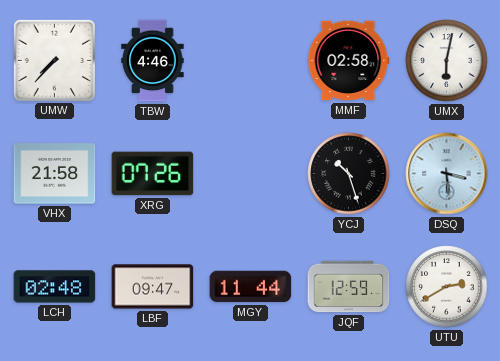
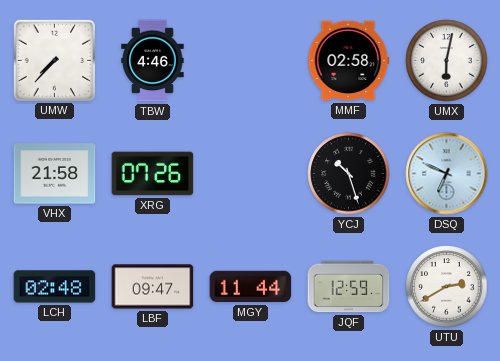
DSQ: 3:29 -> 6:49 (447, 174)
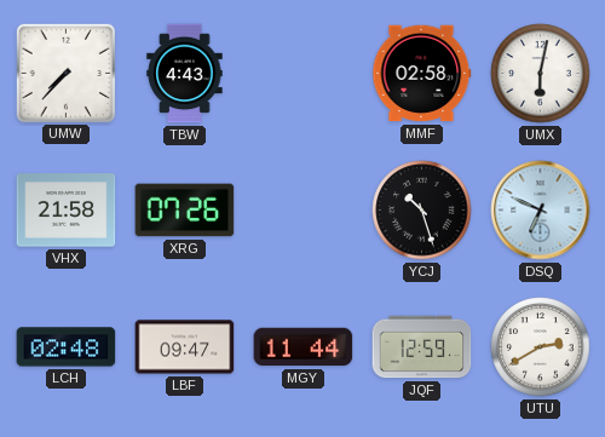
TBW: 4:46 -> 4:43 (185, 74)
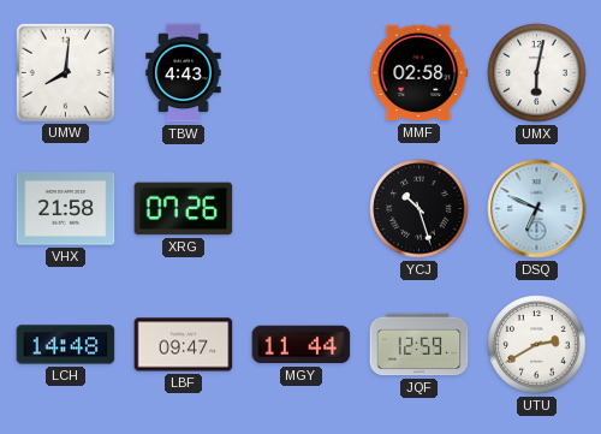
UMW: 7:37 -> 8:01 (65, 72)
LCH: 02:48 -> 14:48 (66, 345)
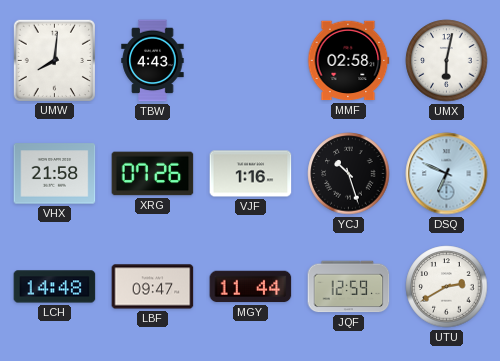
VJF: none -> 1:16 (251, 174)
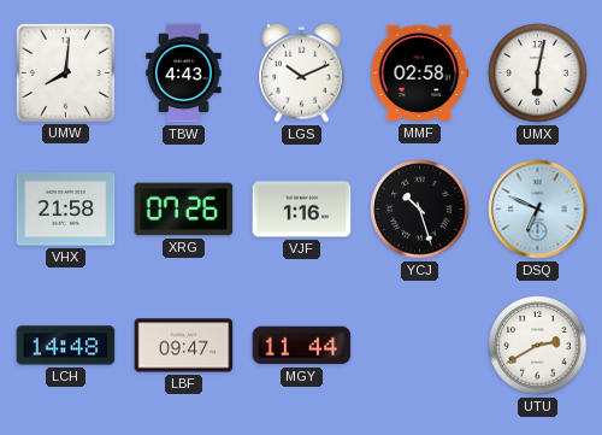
LGS: none -> 10:11 (302, 72)
JQF: 12:59 -> none (349, 287)
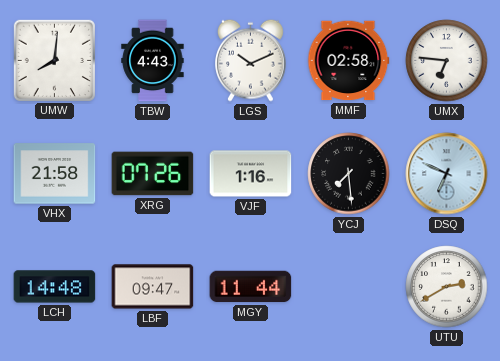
UMX: 6:02 -> 6:46 (447, 61)
YCJ: 10:27 -> 7:29 (349, 174)
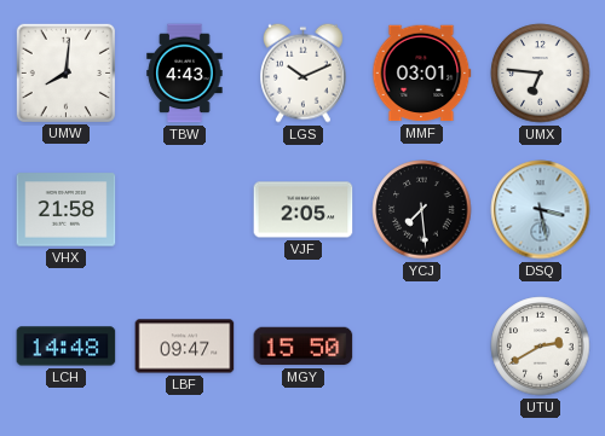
MMF: 02:58 -> 03:01 (422, 74)
XRG: 07:26 -> none (153, 174)
VJF: 1:16 -> 2:05 (304, 210)
DSQ: 6:49 -> 3:28 (541, 210)
MGY: 11:44 -> 15:50 (304, 347)
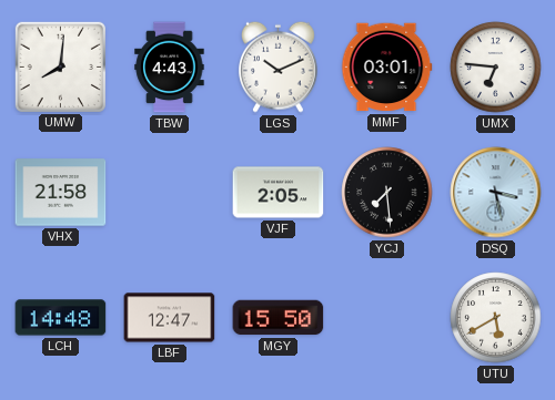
LBF: 09:47 -> 12:47 (170, 318)
UTU: 2:40 -> 5:40 (496, 318)
